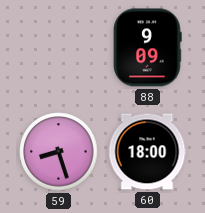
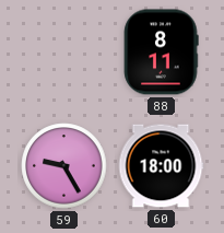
88: 9:09 -> 8:11 (161, 53)
59: 8:27 -> 9:25 (64, 166)
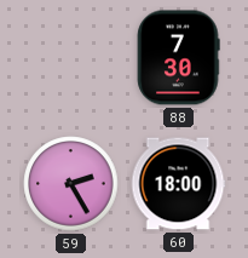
88: 8:11 -> 7:30 (178, 58)
59: 9:25 -> 2:25 (71, 184)
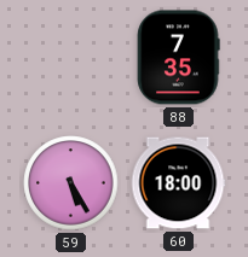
88: 7:30 -> 7:35 (178, 58)
59: 2:25 -> 5:25 (71, 183)
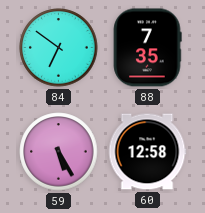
84: none -> 6:51 (59, 48)
60: 18:00 -> 12:58 (147, 152)
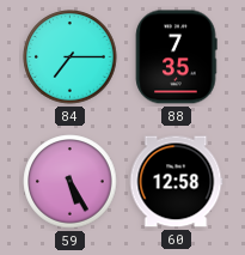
84: 6:51 -> 7:15 (71, 57)
